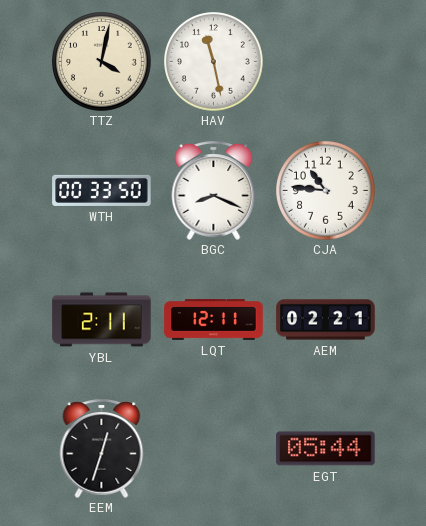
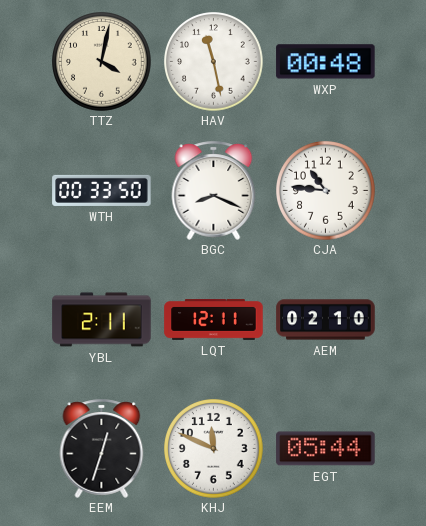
WXP: none -> 00:48 (326, 62)
AEM: 02:21 -> 02:10 (326, 320)
KHJ: none -> 11:49 (214, 449)
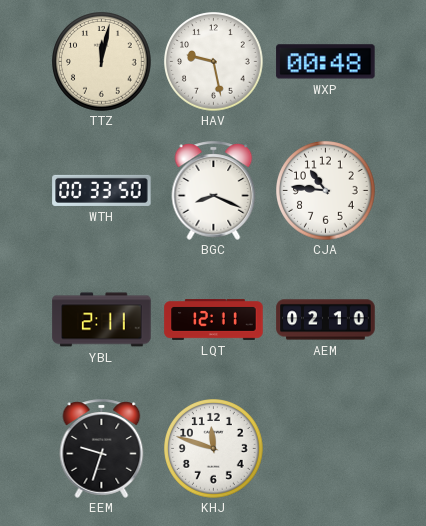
TTZ: 4:02 -> 12:02 (102, 62)
HAV: 11:28 -> 9:28 (214, 62)
EEM: 12:33 -> 9:33 (102, 448)
KHJ: 11:49 -> 11:48 (214, 449)
EGT: 05:44 -> none (326, 449)
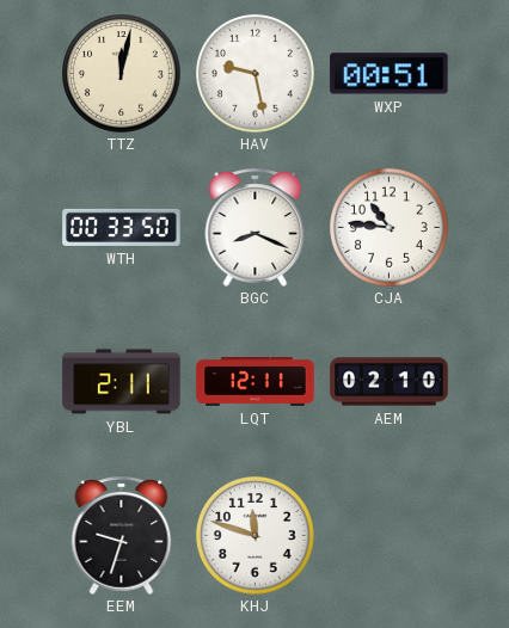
WXP: 00:48 -> 00:51 (390, 74)
